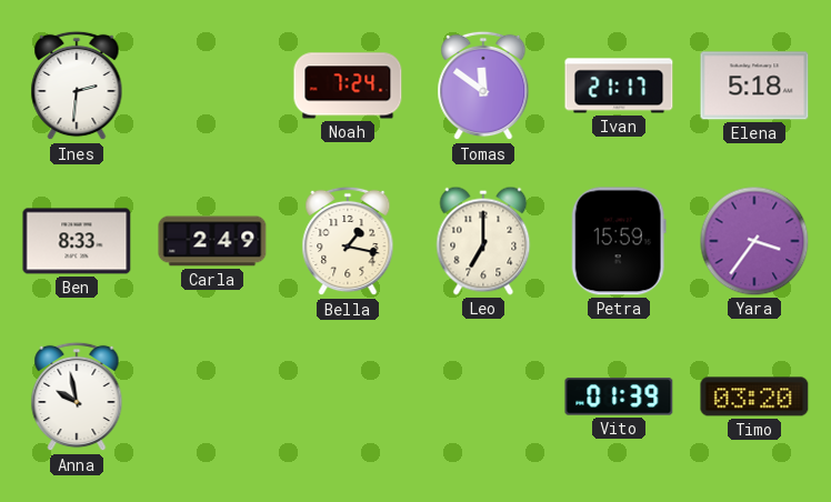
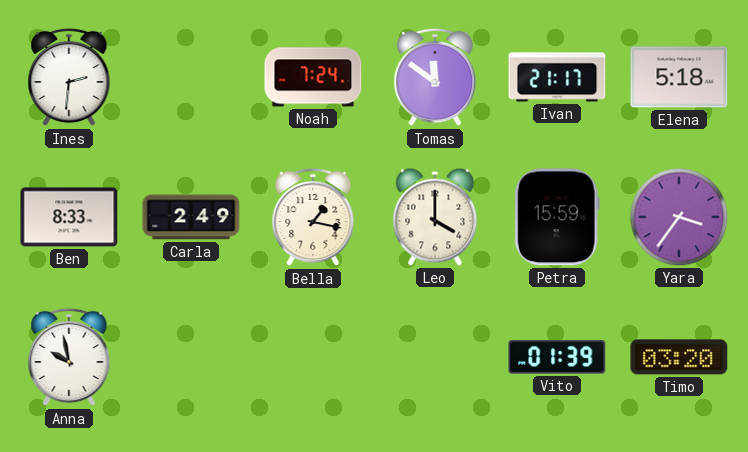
Leo: 7:00 -> 4:00 (435, 217)
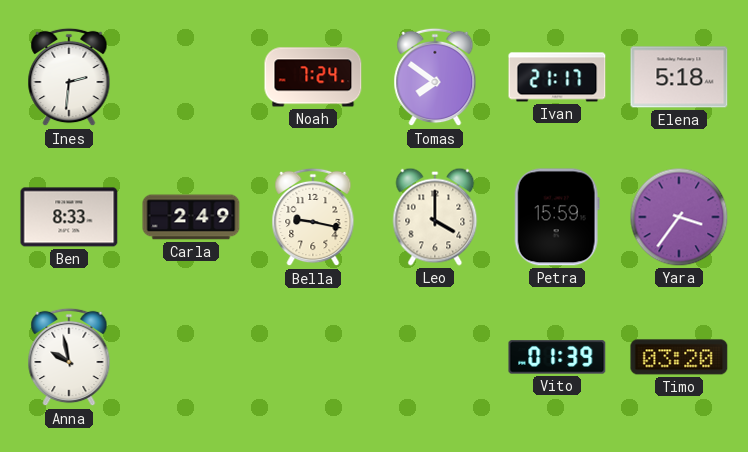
Tomas: 11:51 -> 7:51 (435, 77)
Bella: 1:17 -> 9:17 (313, 217)
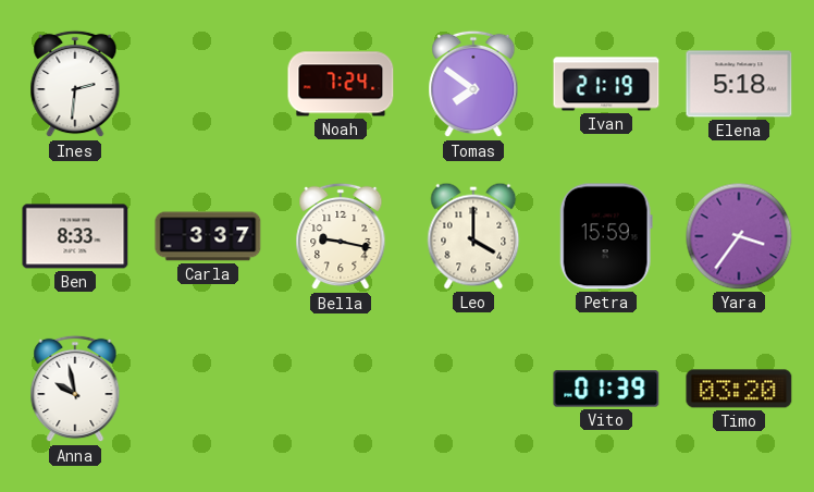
Ivan: 21:17 -> 21:19 (606, 84)
Carla: 2:49 -> 3:37 (208, 236)
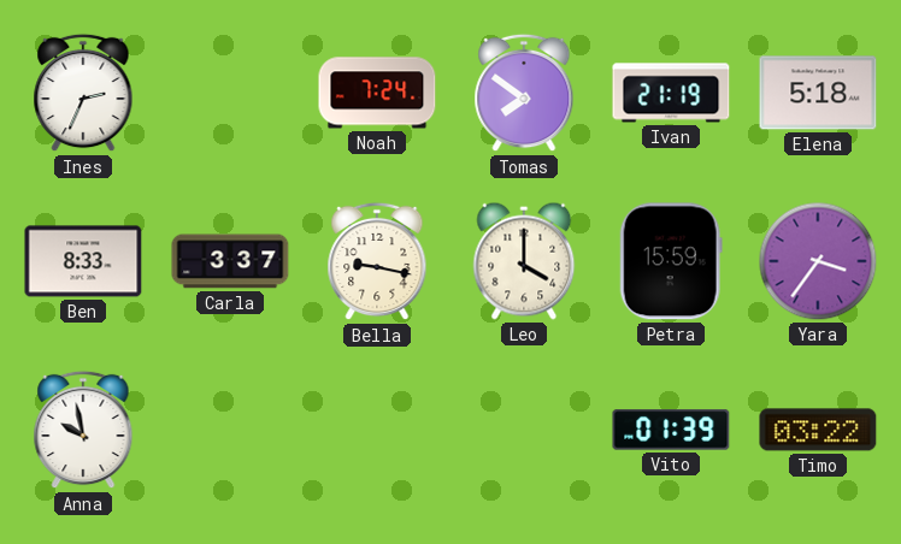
Ines: 2:31 -> 2:34 (83, 93)
Timo: 03:20 -> 03:22 (818, 430)
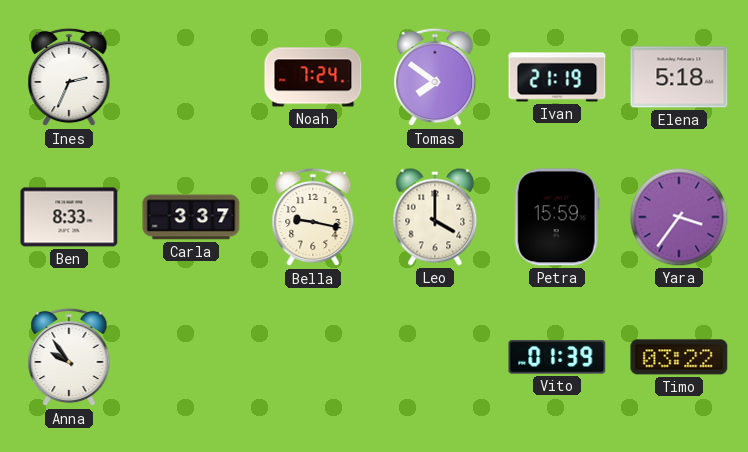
Anna: 9:58 -> 9:54 (69, 357)
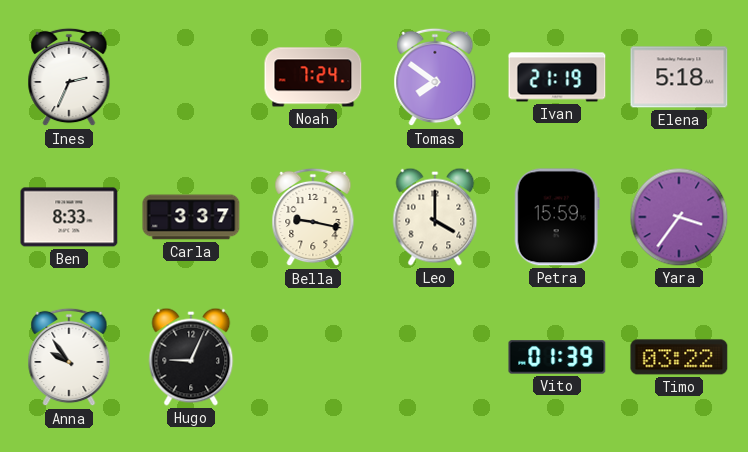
Hugo: none -> 9:04 (191, 357)
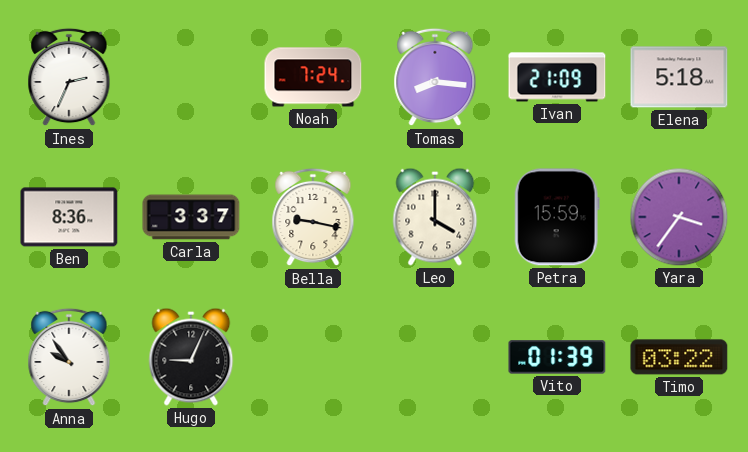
Tomas: 7:51 -> 8:16 (435, 77)
Ivan: 21:19 -> 21:09 (557, 77)
Ben: 8:33 -> 8:36 (69, 217)
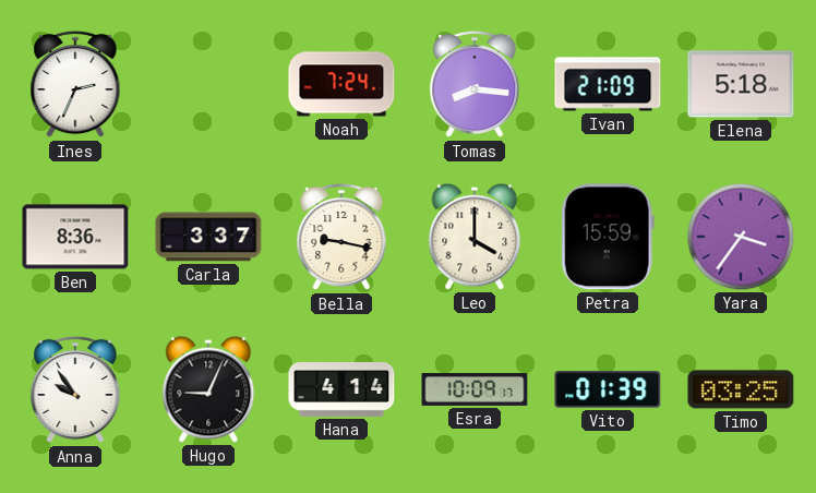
Hana: none -> 4:14 (341, 389)
Esra: none -> 10:09 (475, 389)
Timo: 03:22 -> 03:25 (741, 389)
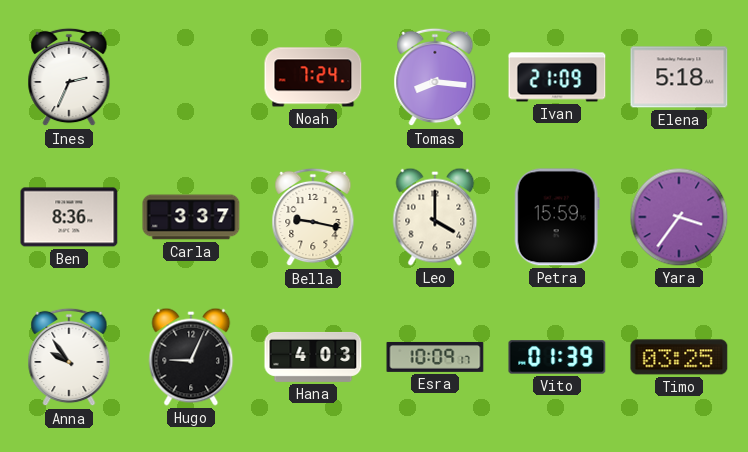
Hana: 4:14 -> 4:03 (313, 357)
